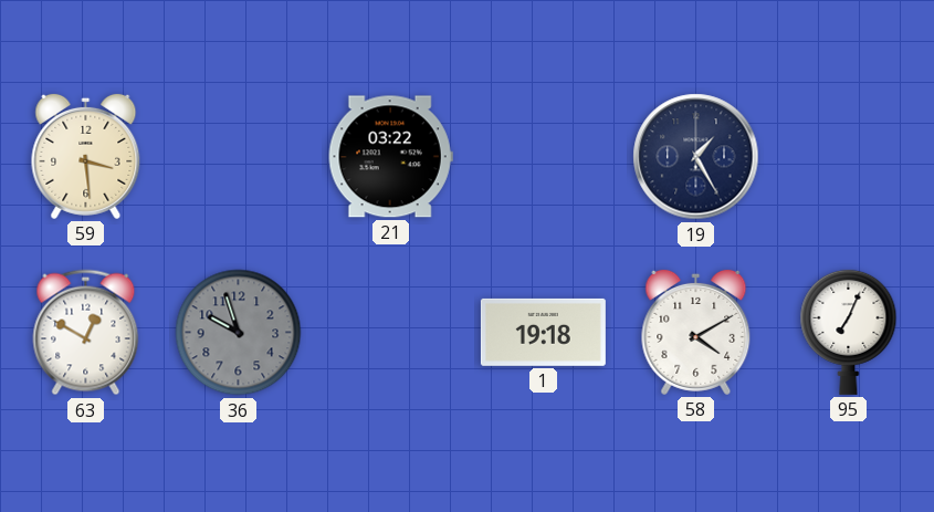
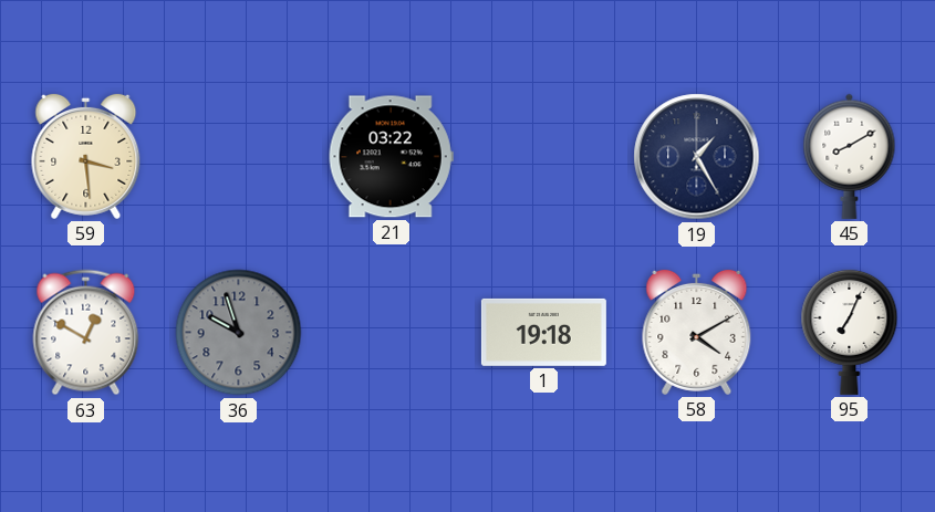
45: none -> 8:10 (850, 156)
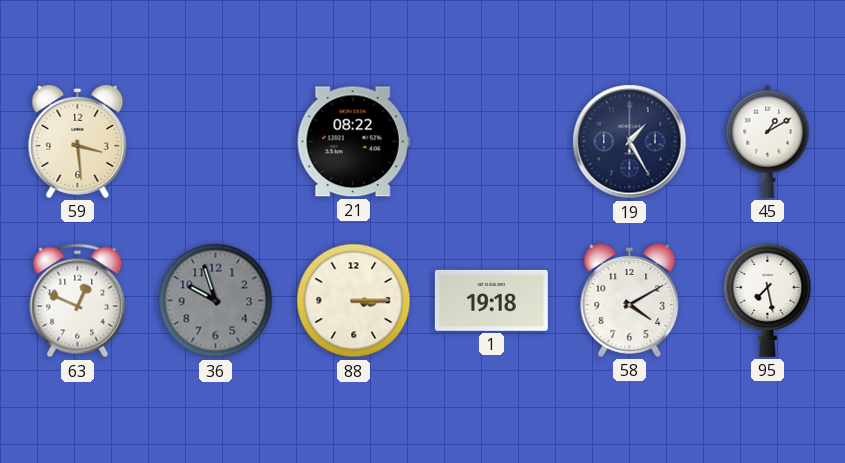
21: 03:22 -> 08:22 (353, 142)
45: 8:10 -> 1:10 (768, 141)
63: 12:50 -> 12:49 (78, 301)
88: none -> 3:15 (354, 301)
95: 7:04 -> 7:28 (768, 300)
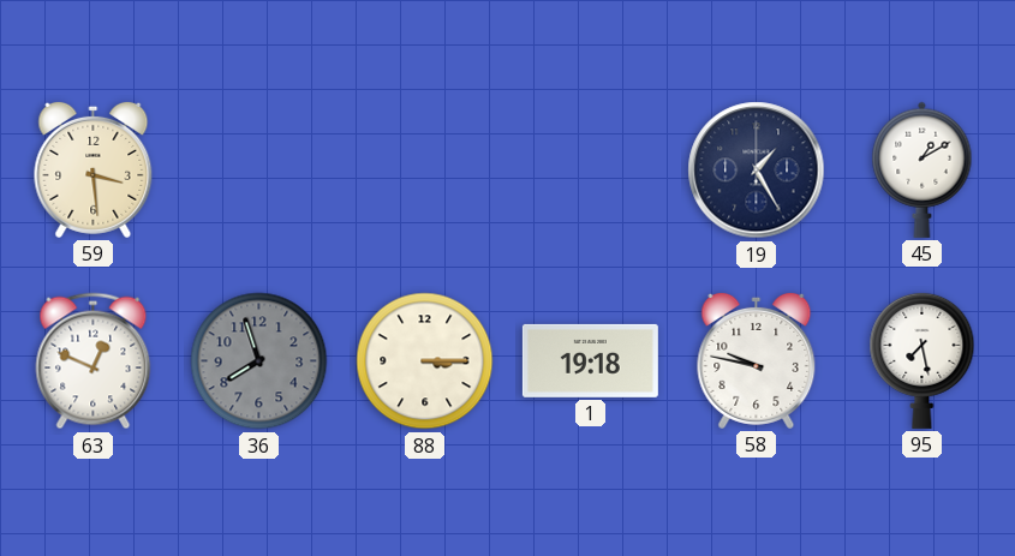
21: 08:22 -> none (353, 142)
36: 9:57 -> 7:57 (259, 361)
58: 4:10 -> 9:47 (757, 360)
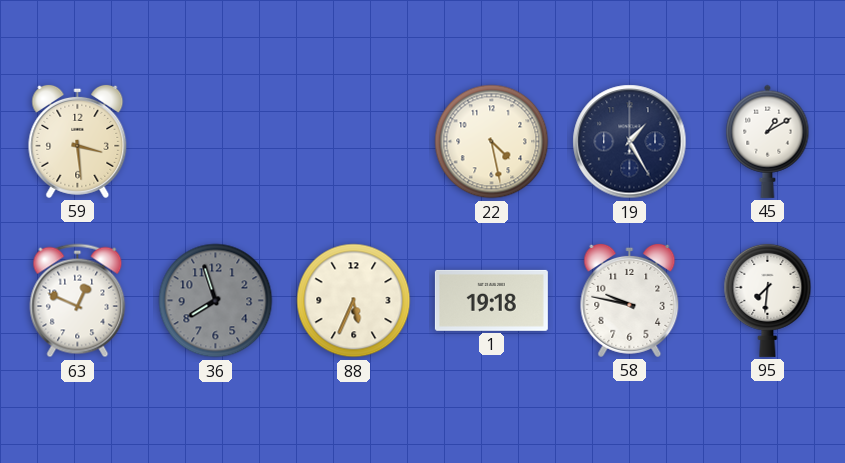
22: none -> 4:28 (492, 142)
88: 3:15 -> 5:34 (354, 301)
95: 7:28 -> 7:31 (768, 300)
